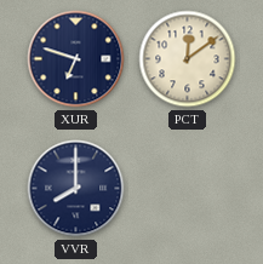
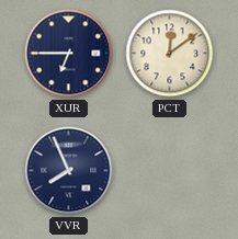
XUR: 6:48 -> 6:45 (69, 54)
VVR: 8:00 -> 7:56 (69, 171)
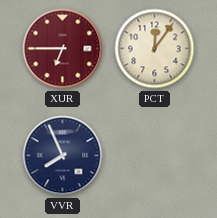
XUR dial: navy -> burgundy (63, 49)
PCT: 12:09 -> 12:06 (155, 49)
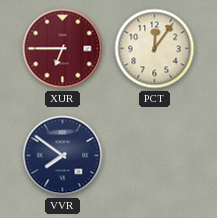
VVR: 7:56 -> 7:51 (63, 156)
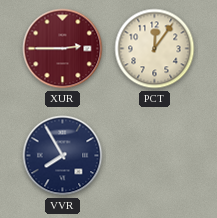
XUR: 6:45 -> 2:45 (63, 49)
VVR: 7:51 -> 7:55 (63, 156)
